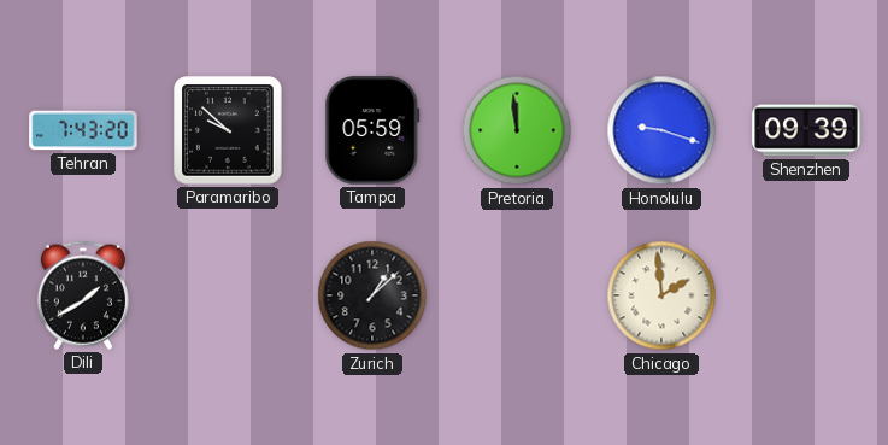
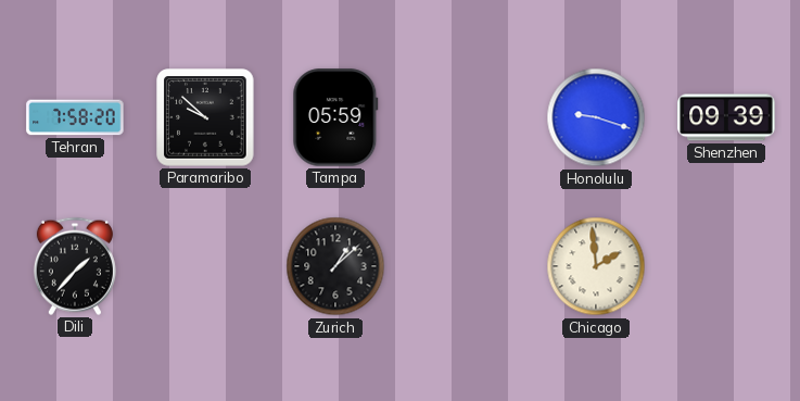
Tehran: 7:43 -> 7:58 (75, 117)
Pretoria: 11:59 -> none (517, 130)
Dili: 1:40 -> 1:37 (75, 266)
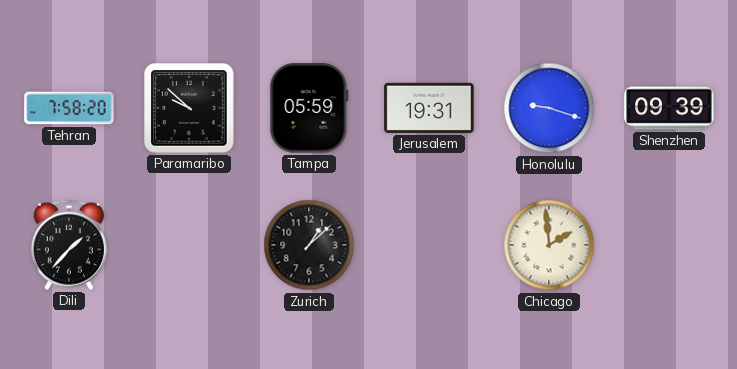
Jerusalem: none -> 19:31 (429, 108)
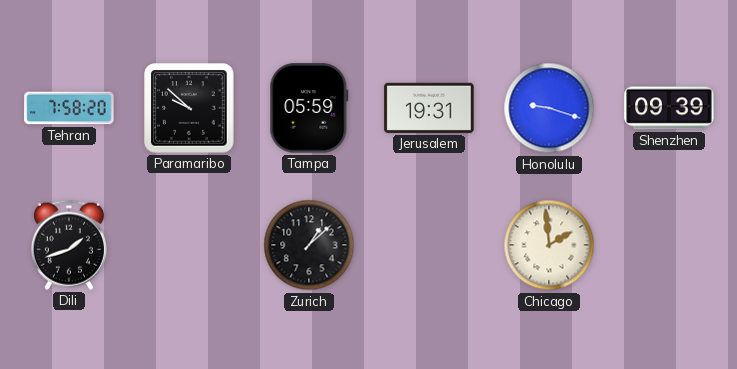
Dili: 1:37 -> 1:42 (69, 245)
